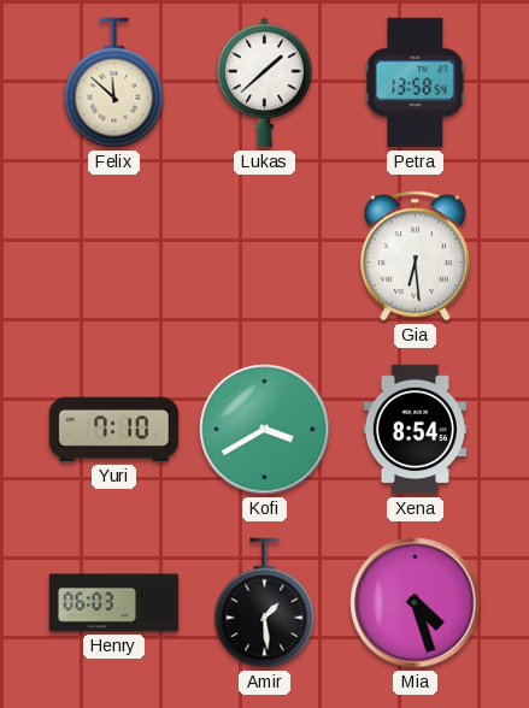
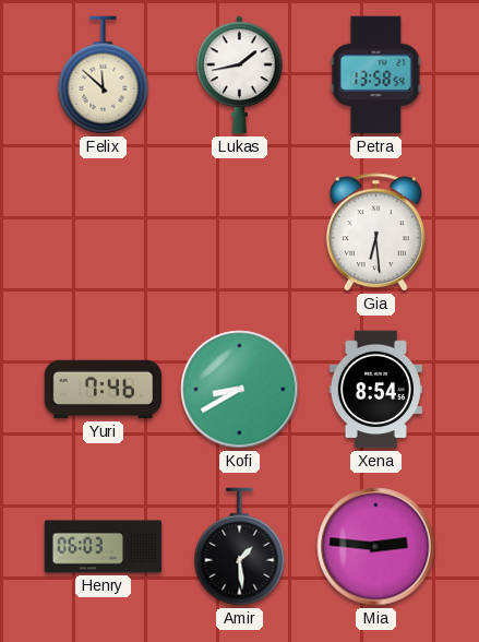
Lukas: 1:38 -> 1:43 (240, 75)
Yuri: 7:10 -> 7:46 (104, 390)
Kofi: 3:40 -> 8:40 (240, 390)
Mia: 4:27 -> 2:46 (376, 547)
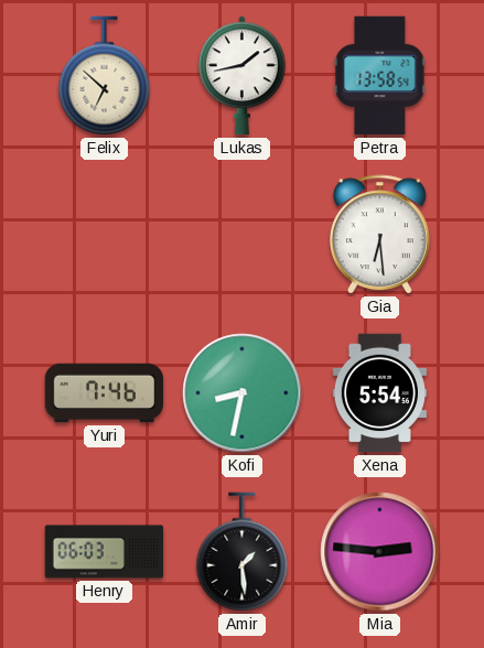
Felix: 11:52 -> 6:52 (105, 76)
Kofi: 8:40 -> 8:32 (243, 393)
Xena: 8:54 -> 5:54 (379, 393)
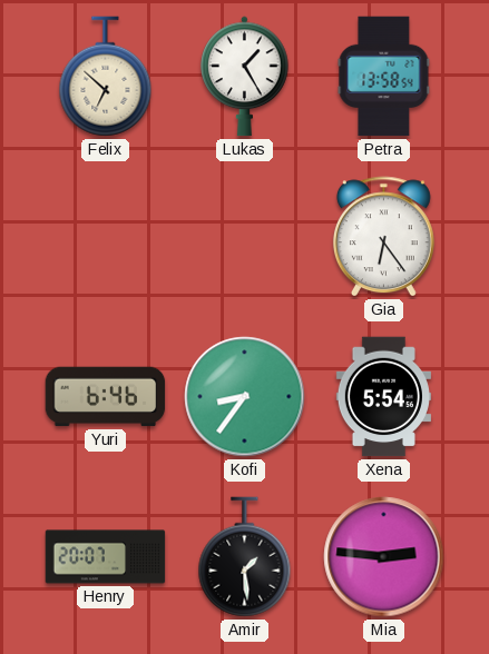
Lukas: 1:43 -> 1:25 (245, 77)
Gia: 6:29 -> 6:24 (383, 237)
Yuri: 7:46 -> 6:46 (106, 397)
Kofi: 8:32 -> 8:36 (245, 397)
Henry: 06:03 -> 20:07 (106, 557)
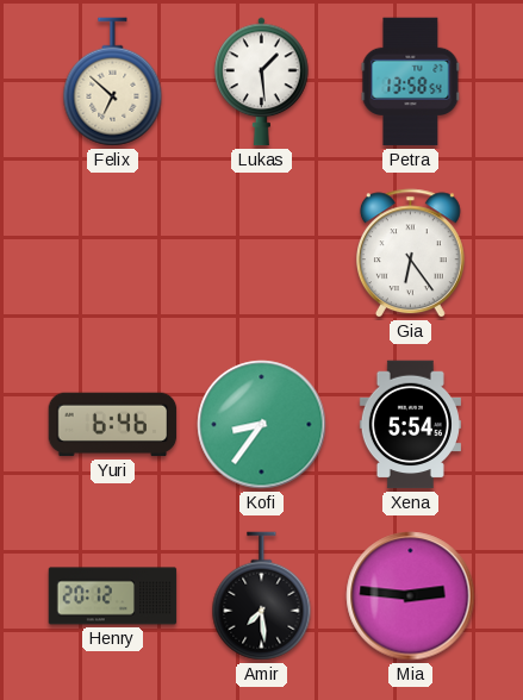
Lukas: 1:25 -> 1:29 (262, 82)
Henry: 20:07 -> 20:12 (113, 596)
Amir: 1:29 -> 7:29 (262, 596)
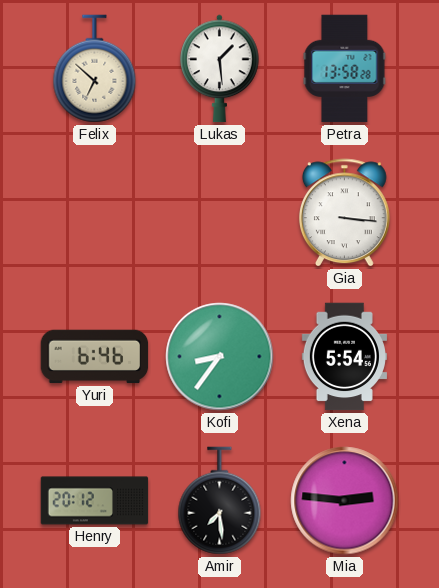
Petra: 13:58:54 -> 13:58:28 (345, 69)
Gia: 6:24 -> 3:16 (344, 213)
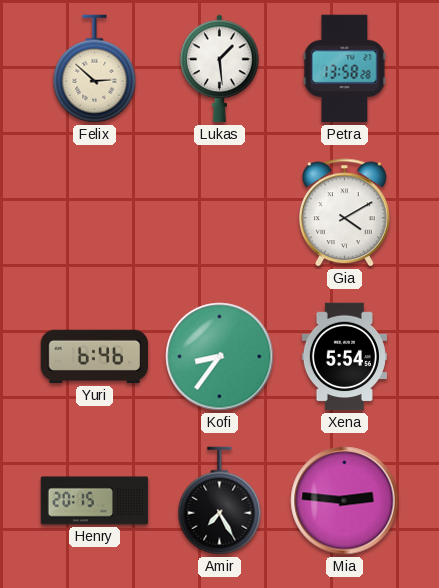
Felix: 6:52 -> 2:52 (95, 69)
Gia: 3:16 -> 4:10 (344, 213)
Henry: 20:12 -> 20:15 (95, 501)
Amir: 7:29 -> 7:25 (220, 501)
